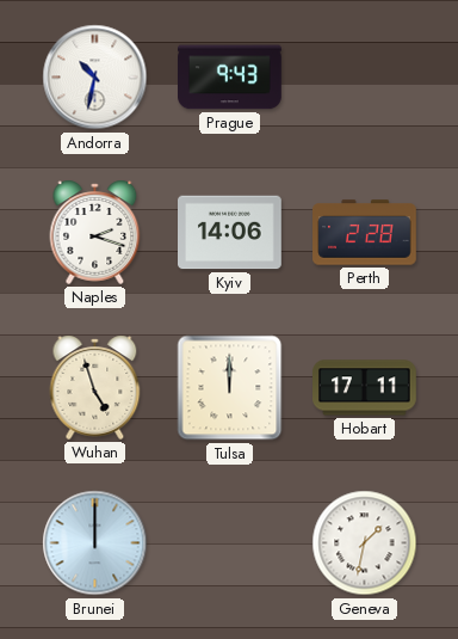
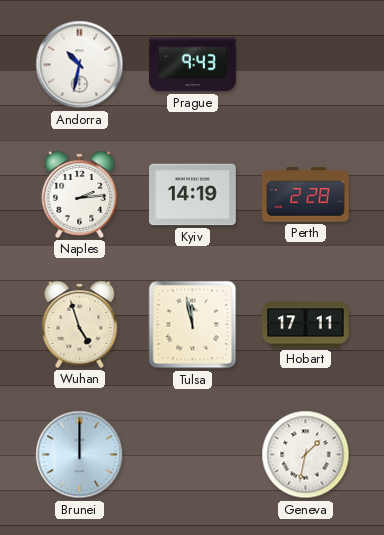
Naples: 2:18 -> 2:14 (80, 194)
Kyiv: 14:06 -> 14:19 (193, 195)
Tulsa: 12:00 -> 11:58 (193, 325)
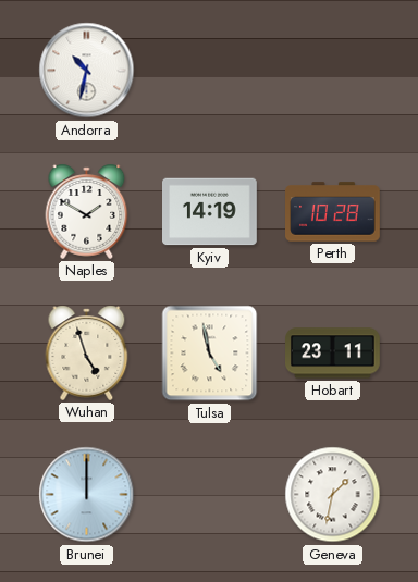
Prague: 9:43 -> none (193, 65)
Naples: 2:14 -> 1:50 (87, 211)
Perth: 2:28 -> 10:28 (333, 212)
Tulsa: 11:58 -> 4:58 (210, 354)
Hobart: 17:11 -> 23:11 (333, 354)
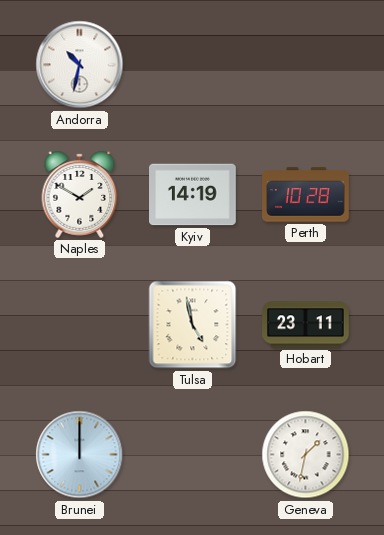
Wuhan: 4:57 -> none (87, 352)
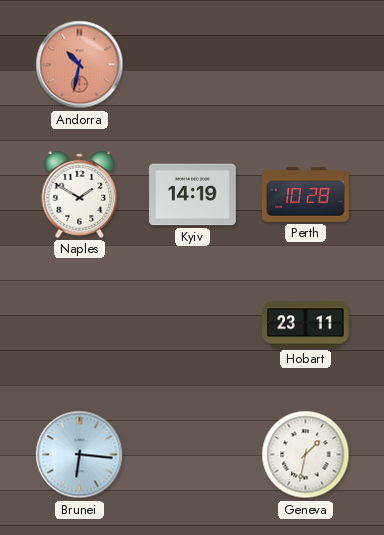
Andorra dial: white -> salmon (80, 65)
Tulsa: 4:58 -> none (193, 325)
Brunei: 12:00 -> 6:16 (80, 455)
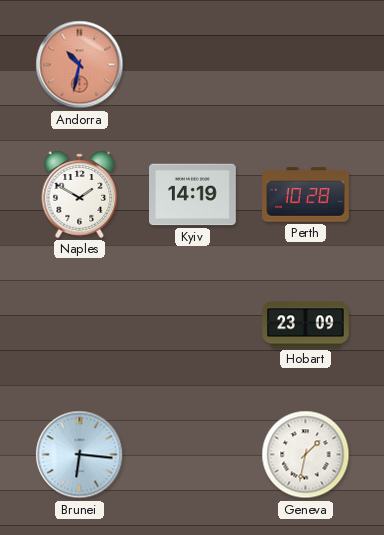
Hobart: 23:11 -> 23:09 (306, 325)
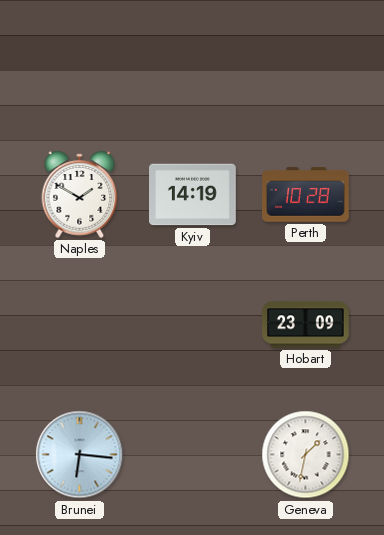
Andorra: 10:32 -> none (80, 65)
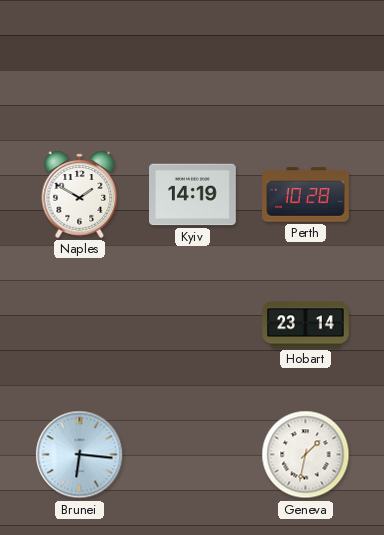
Hobart: 23:09 -> 23:14 (306, 325)
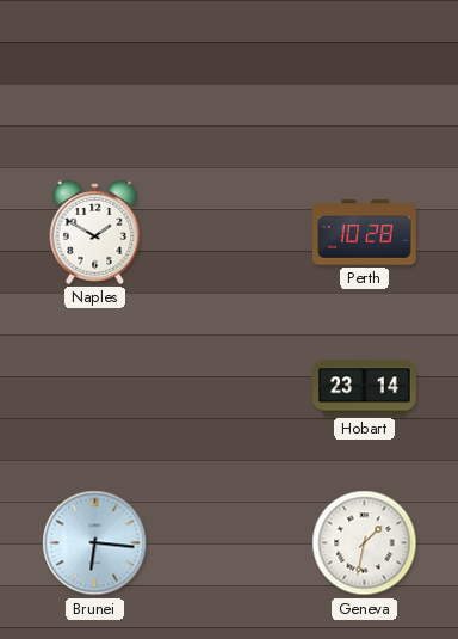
Kyiv: 14:19 -> none (193, 195)
